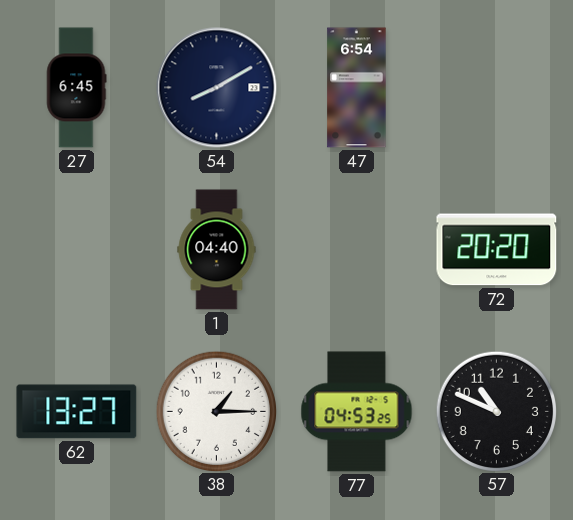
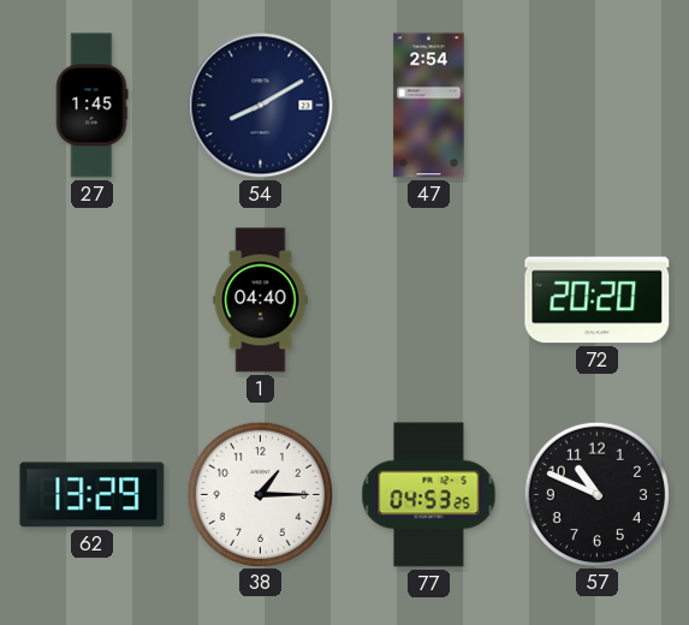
27: 6:45 -> 1:45 (91, 106)
47: 6:54 -> 2:54 (429, 106)
62: 13:27 -> 13:29 (93, 495)
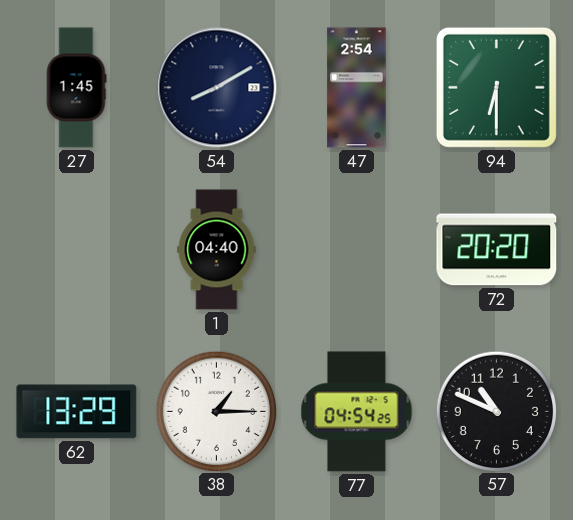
94: none -> 6:30 (496, 87)
77: 04:53 -> 04:54 (357, 412)
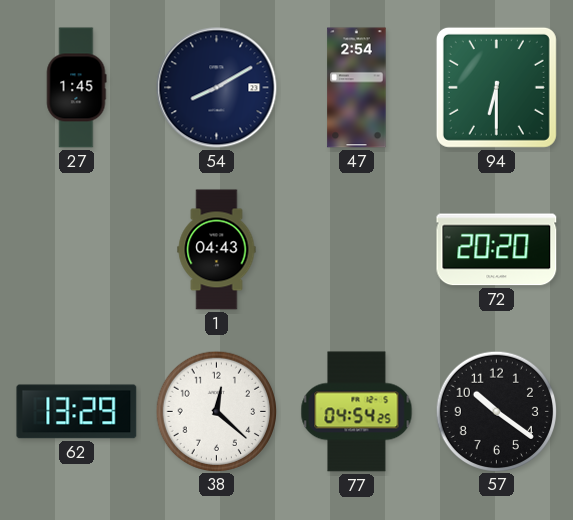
1: 04:40 -> 04:43 (217, 250)
38: 1:15 -> 12:22 (216, 411)
57: 10:49 -> 10:21 (496, 411)
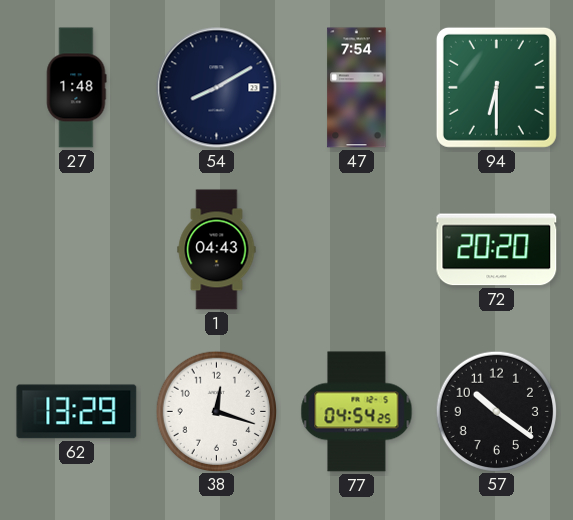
27: 1:45 -> 1:48 (76, 88)
47: 2:54 -> 7:54 (357, 88)
38: 12:22 -> 12:18 (216, 411)
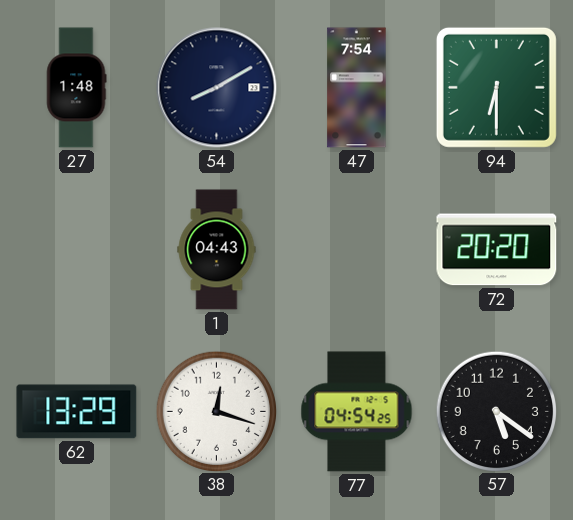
57: 10:21 -> 5:21 (496, 411)
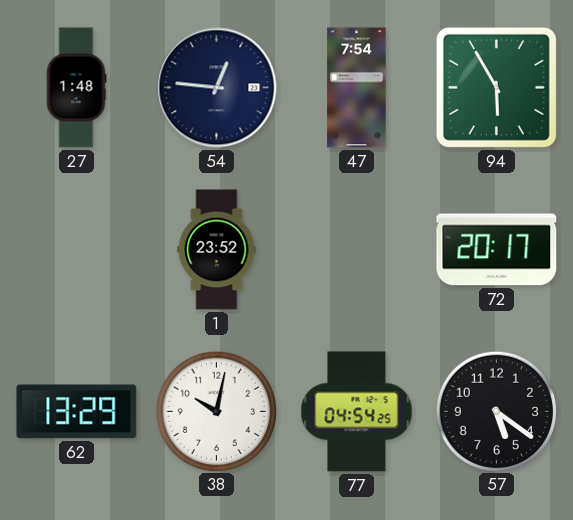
54: 8:10 -> 12:46 (217, 88)
94: 6:30 -> 5:55 (496, 87)
1: 04:43 -> 23:52 (217, 250)
72: 20:20 -> 20:17 (497, 250)
38: 12:18 -> 10:02 (216, 411)
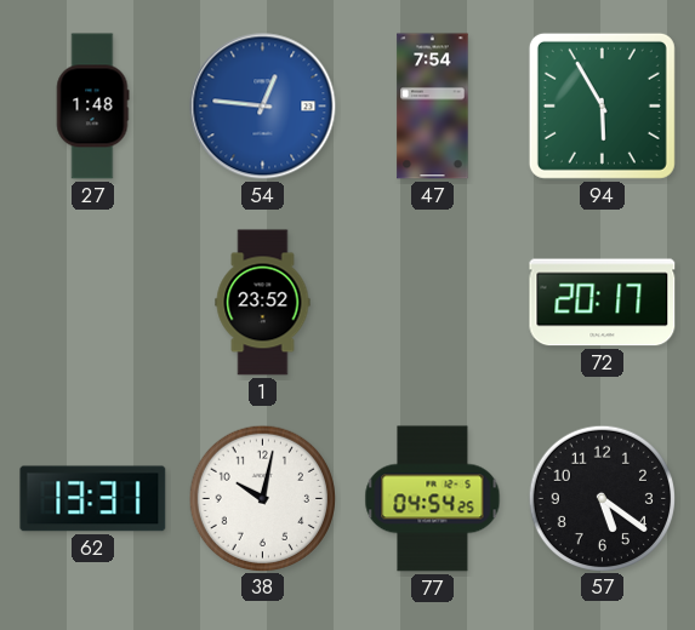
54 dial: navy -> blue (263, 107)
62: 13:29 -> 13:31 (93, 499)
